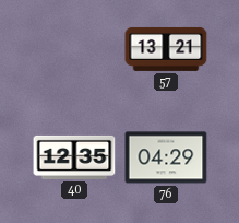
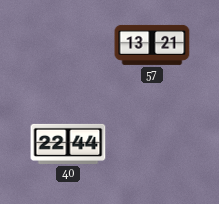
40: 12:35 -> 22:44 (68, 144)
76: 04:29 -> none (166, 157)
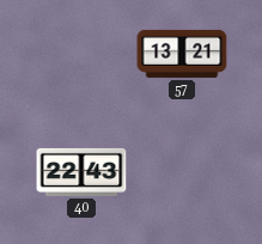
40: 22:44 -> 22:43 (81, 172)
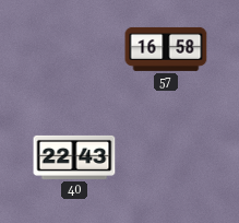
57: 13:21 -> 16:58 (166, 49)
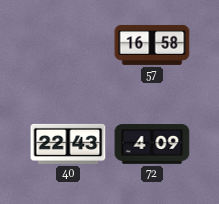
72: none -> 4:09 (152, 144)
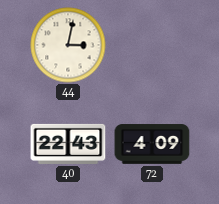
44: none -> 3:02 (68, 45)
57: 16:58 -> none (152, 45)
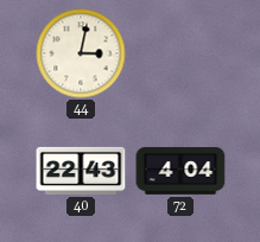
72: 4:09 -> 4:04 (180, 171)
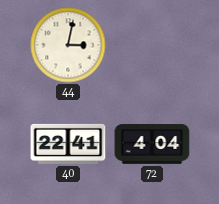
40: 22:43 -> 22:41 (68, 144)
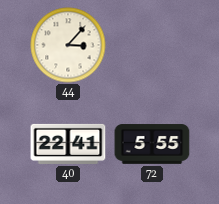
44: 3:02 -> 3:07 (68, 45)
72: 4:04 -> 5:55 (152, 144)
